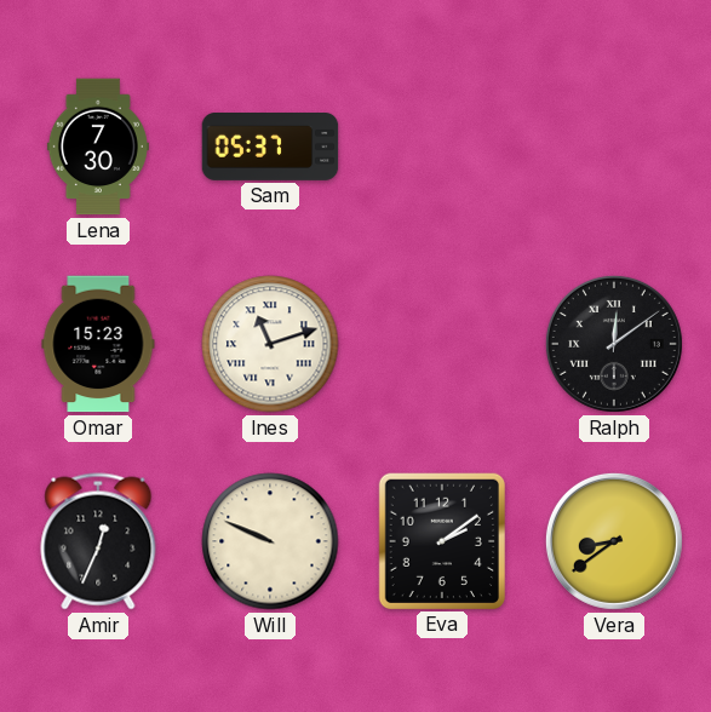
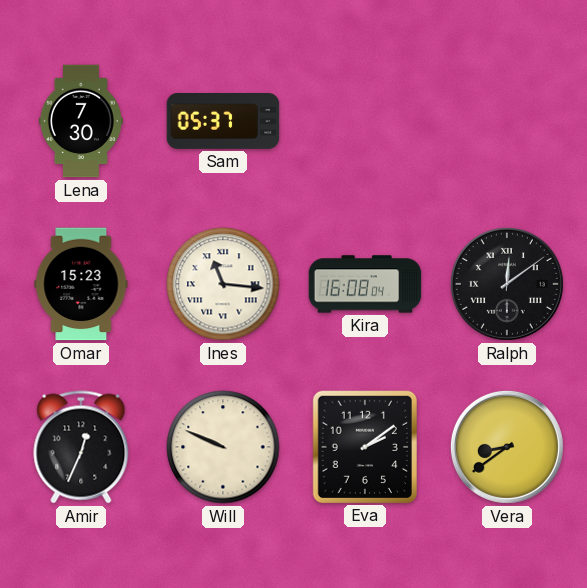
Ines: 11:12 -> 11:16 (223, 284)
Kira: none -> 16:08 (365, 284)
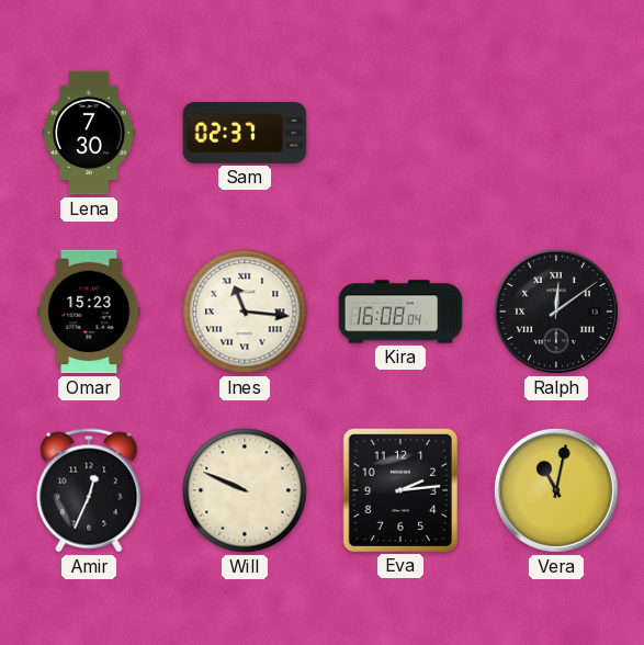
Sam: 05:37 -> 02:37 (245, 134)
Eva: 2:09 -> 2:14 (399, 489)
Vera: 8:39 -> 11:02 (556, 490)
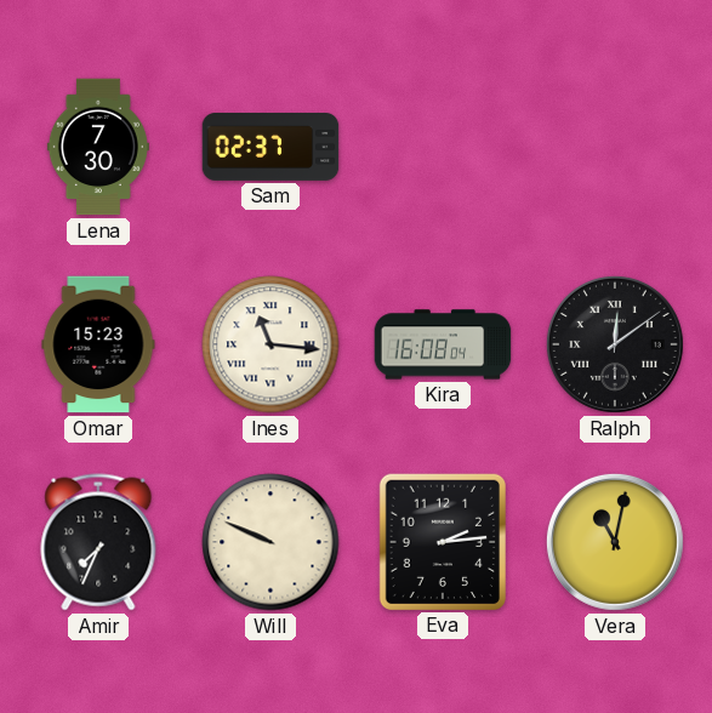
Amir: 12:34 -> 7:34 (98, 542)
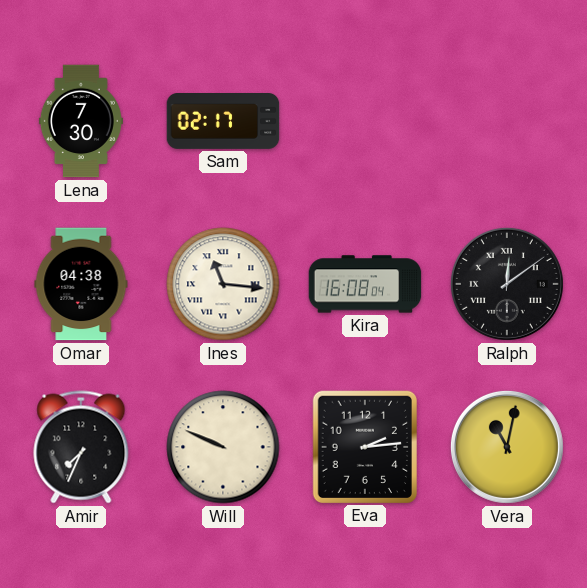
Sam: 02:37 -> 02:17 (223, 122)
Omar: 15:23 -> 04:38 (81, 284)
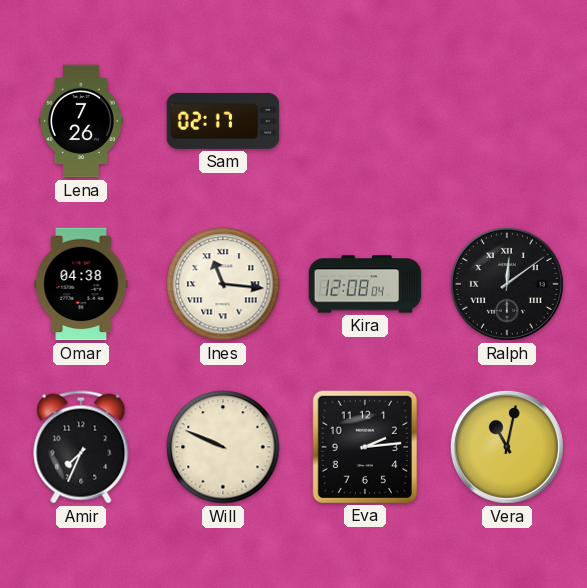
Lena: 7:30 -> 7:26 (81, 121)
Kira: 16:08 -> 12:08 (365, 284)
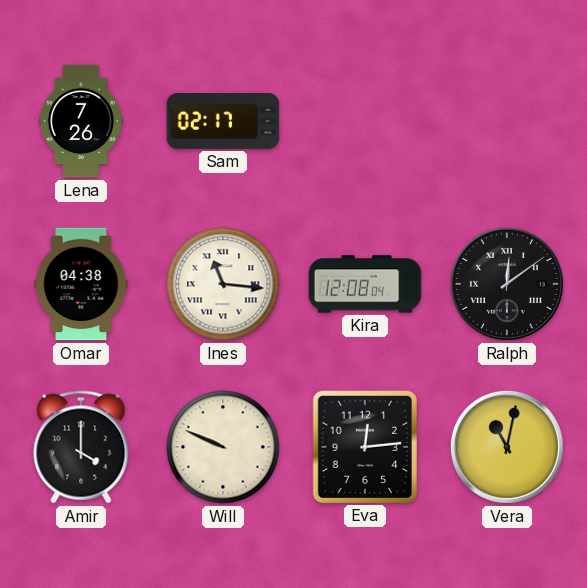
Amir: 7:34 -> 4:00 (81, 447)
Eva: 2:14 -> 12:14 (364, 446)
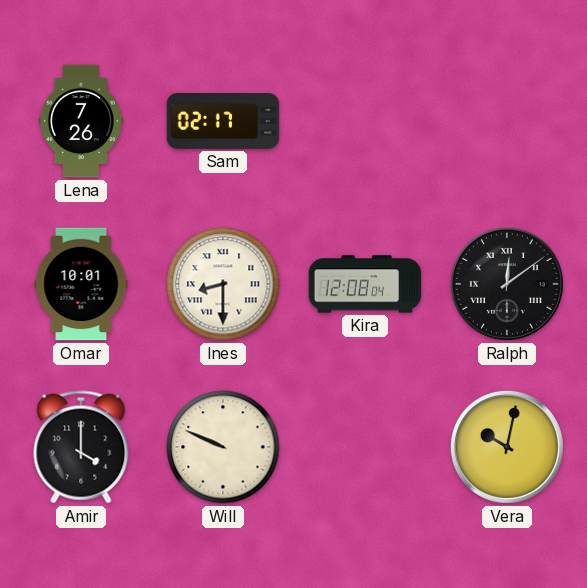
Omar: 04:38 -> 10:01 (81, 284)
Ines: 11:16 -> 8:30 (223, 284)
Eva: 12:14 -> none (364, 446)
Vera: 11:02 -> 10:02 (507, 447)
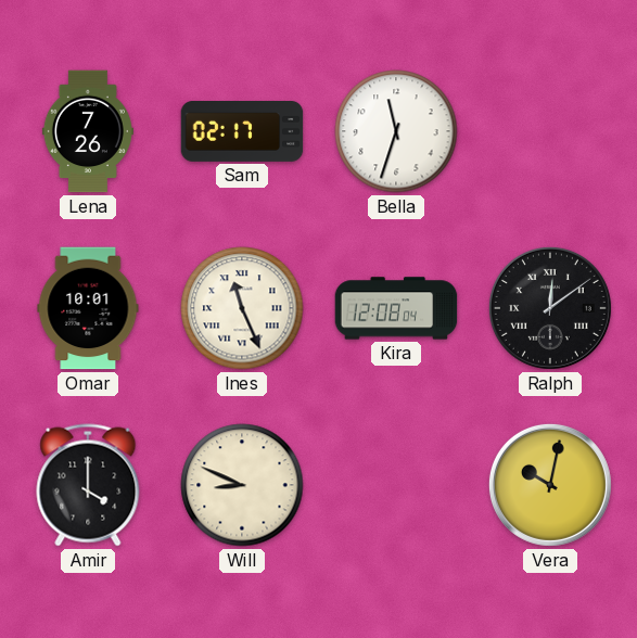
Bella: none -> 11:33 (396, 131)
Ines: 8:30 -> 11:26 (242, 308)
Will: 9:49 -> 8:49 (242, 485)
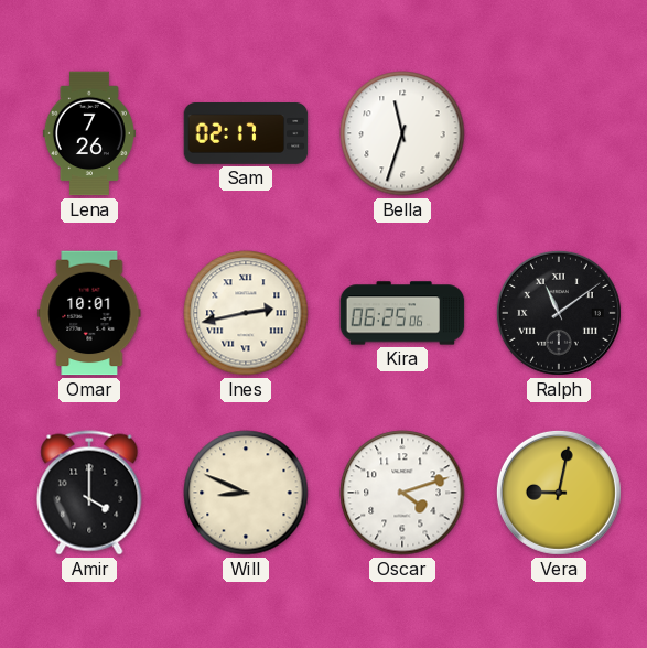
Ines: 11:26 -> 2:43 (246, 313)
Kira: 12:08 -> 06:25 (402, 313)
Ralph: 12:09 -> 11:09 (559, 313)
Oscar: none -> 4:12 (402, 493)
Vera: 10:02 -> 9:02 (559, 493)
